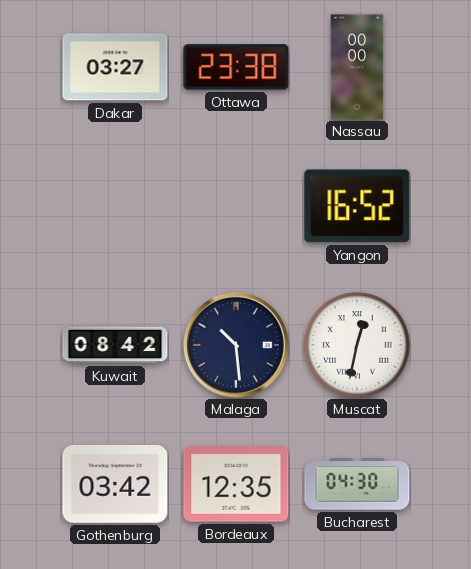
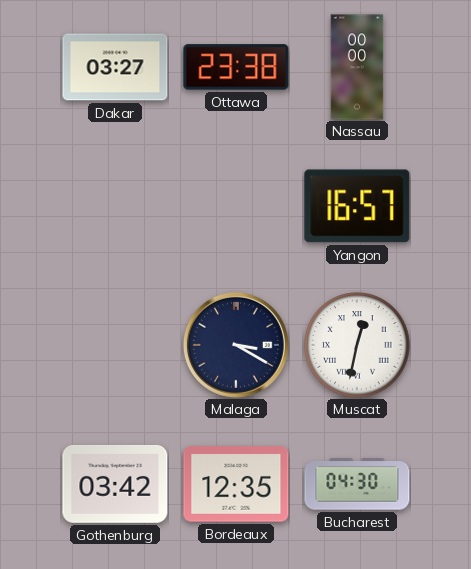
Yangon: 16:52 -> 16:57 (357, 206)
Kuwait: 08:42 -> none (115, 345)
Malaga: 10:29 -> 3:20 (236, 345)
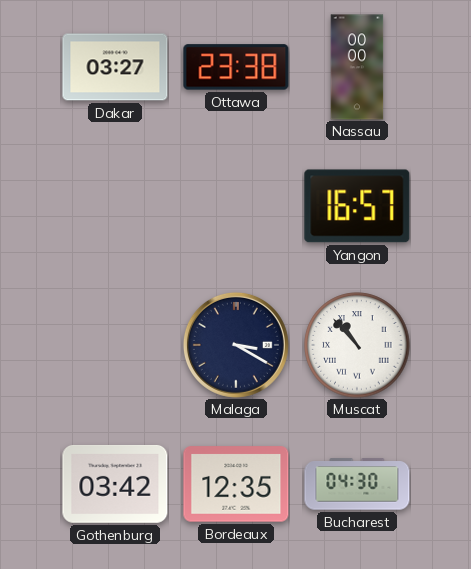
Muscat: 12:32 -> 10:53 (357, 345)
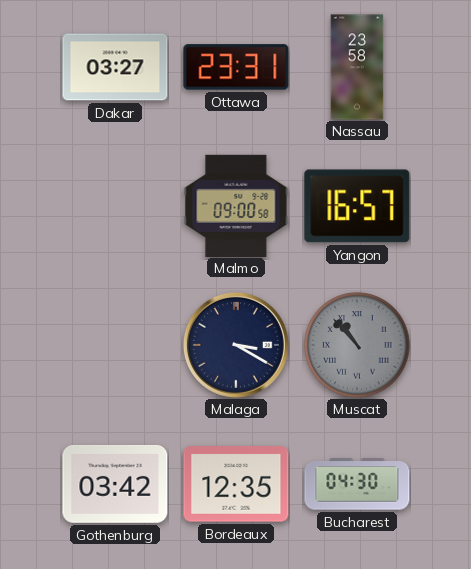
Ottawa: 23:38 -> 23:31 (236, 67)
Nassau: 00:00 -> 23:58 (357, 67)
Malmo: none -> 09:00 (236, 205)
Muscat dial: white -> grey (357, 345)
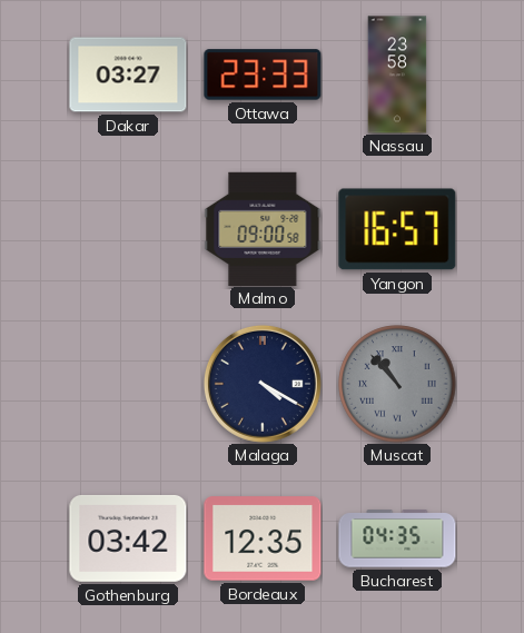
Ottawa: 23:31 -> 23:33 (263, 75)
Malaga: 3:20 -> 4:20 (263, 384)
Bucharest: 04:30 -> 04:35 (397, 538)
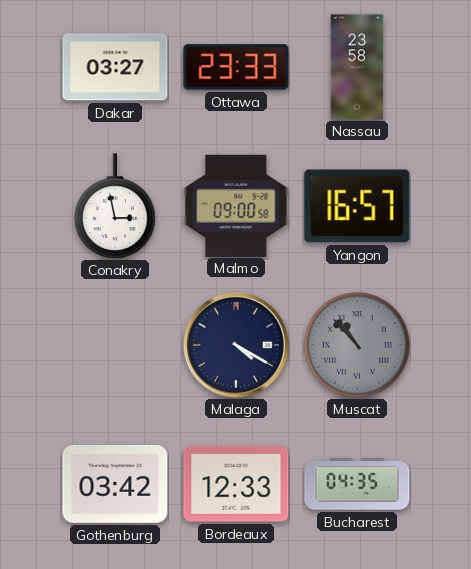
Conakry: none -> 2:58 (115, 206)
Bordeaux: 12:35 -> 12:33 (236, 484)
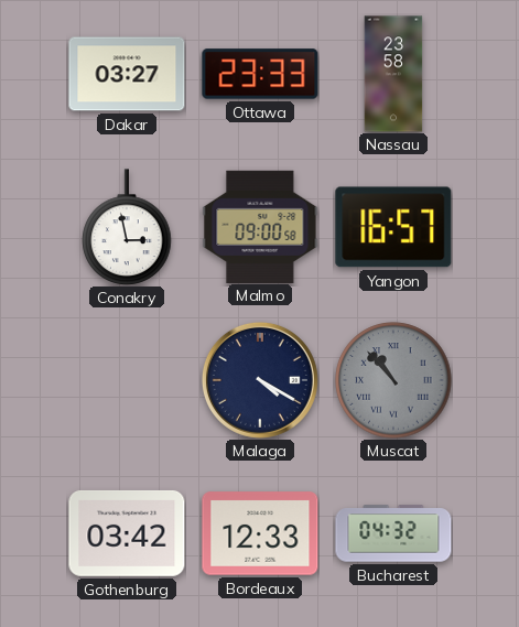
Bucharest: 04:35 -> 04:32 (393, 533)
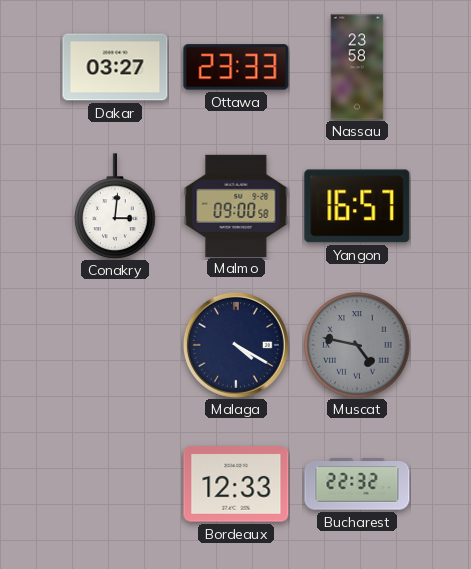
Conakry: 2:58 -> 3:01 (115, 206)
Muscat: 10:53 -> 4:47 (357, 345)
Gothenburg: 03:42 -> none (127, 533)
Bucharest: 04:32 -> 22:32 (357, 484)
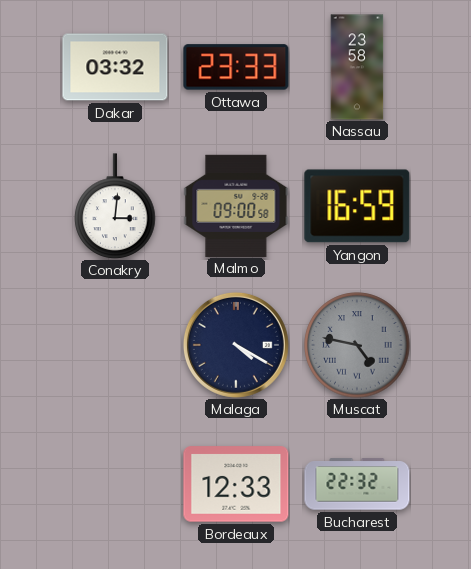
Dakar: 03:27 -> 03:32 (115, 67)
Yangon: 16:57 -> 16:59 (357, 206)
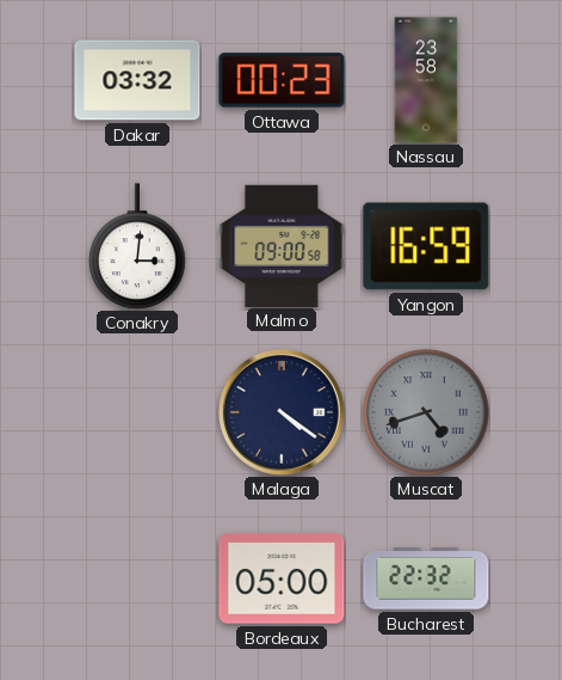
Ottawa: 23:33 -> 00:23 (282, 80)
Malaga: 4:20 -> 4:21 (282, 412)
Muscat: 4:47 -> 4:42 (426, 412)
Bordeaux: 12:33 -> 05:00 (282, 578)
